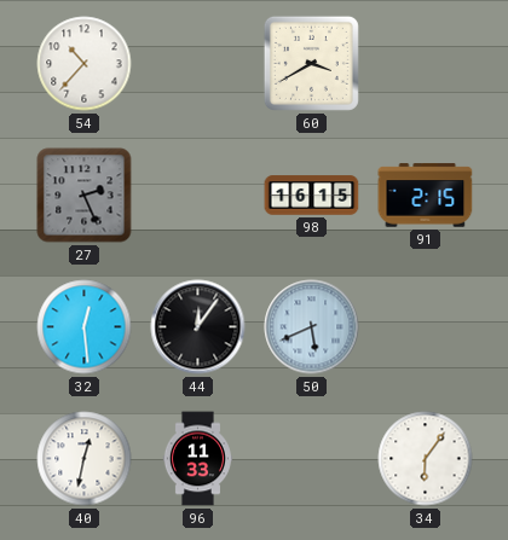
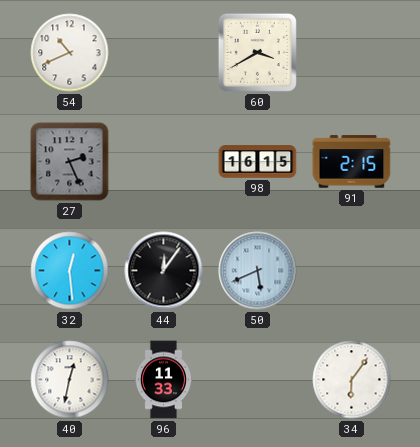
54: 10:37 -> 10:41 (70, 53)
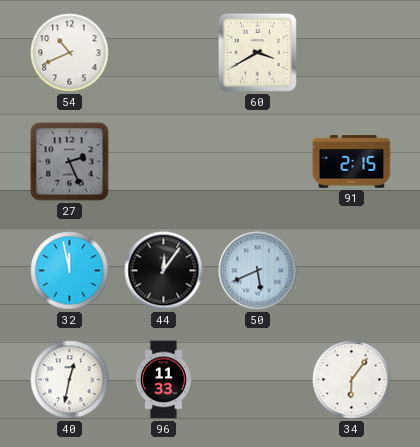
98: 16:15 -> none (258, 162)
32: 12:29 -> 11:58 (70, 271)
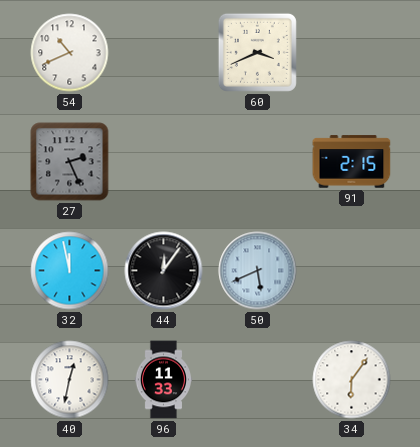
60: 3:40 -> 3:41 (257, 52)
